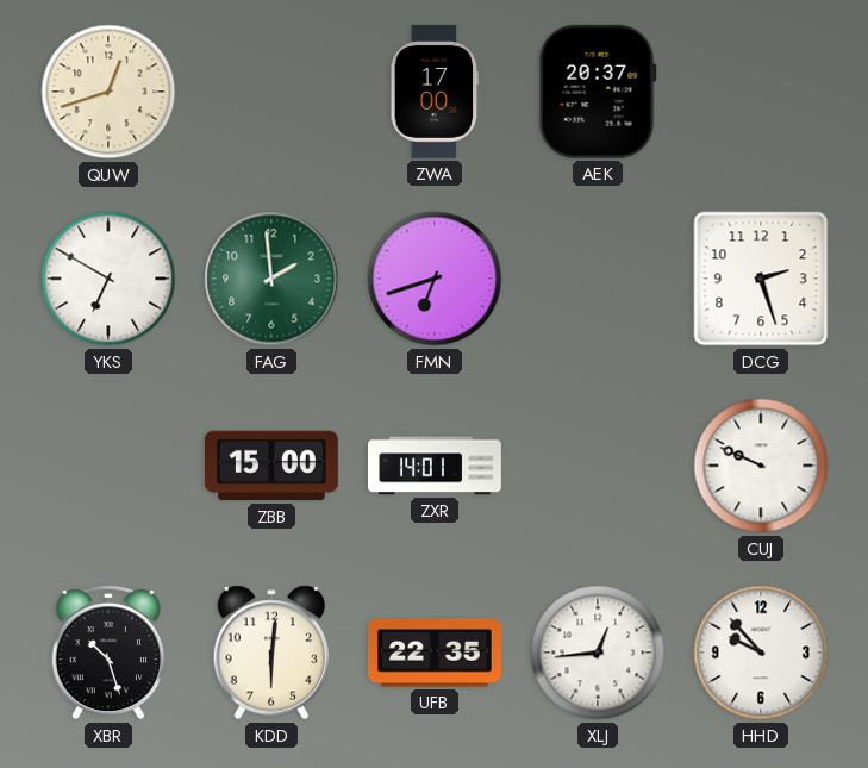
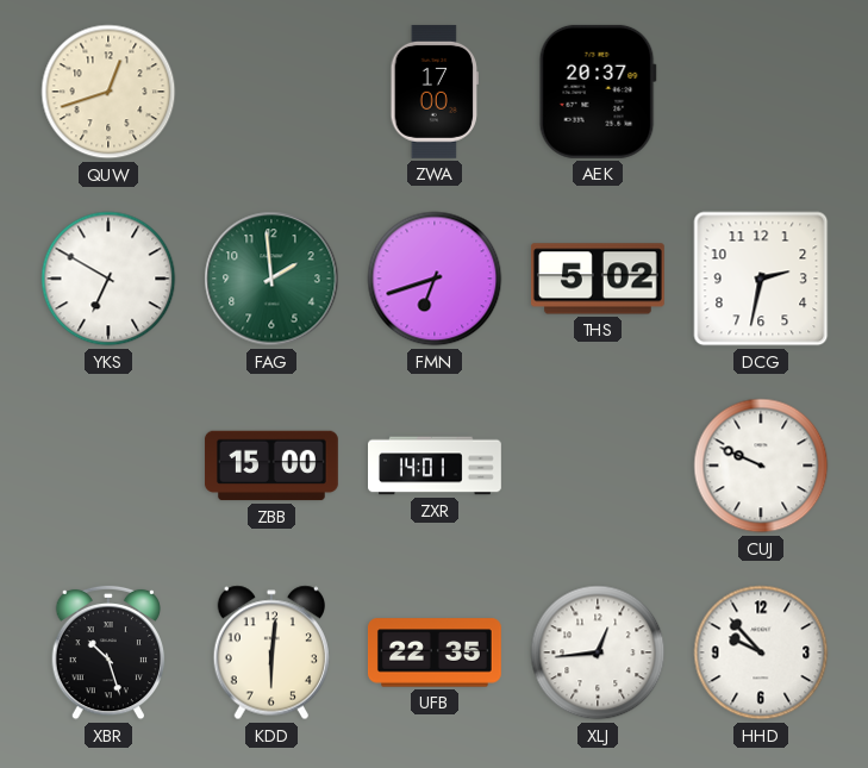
THS: none -> 5:02 (598, 279)
DCG: 2:27 -> 2:32 (761, 279)
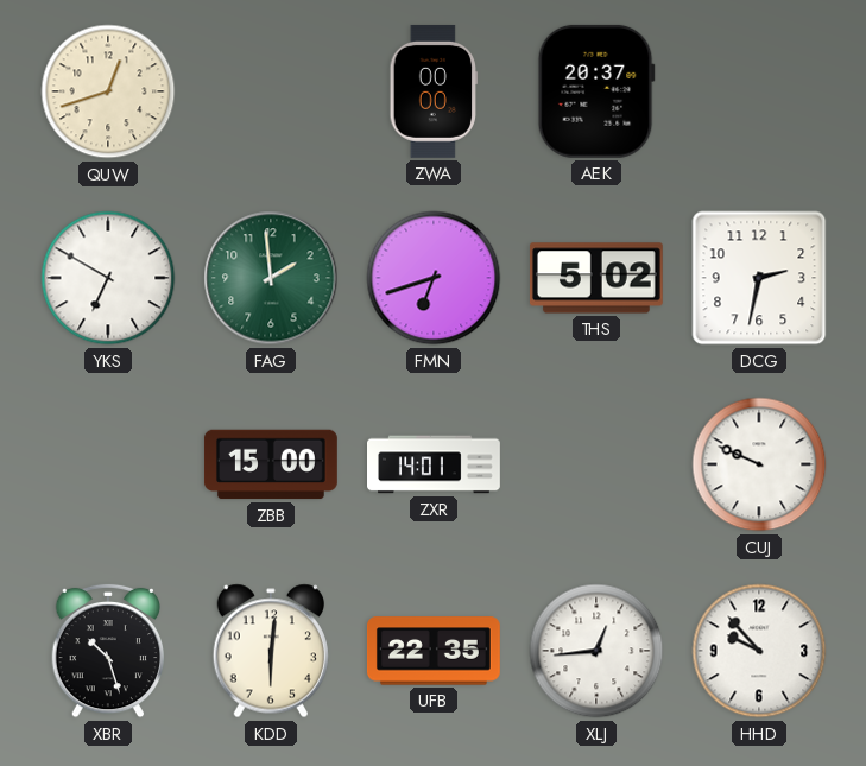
ZWA: 17:00 -> 00:00 (434, 91)
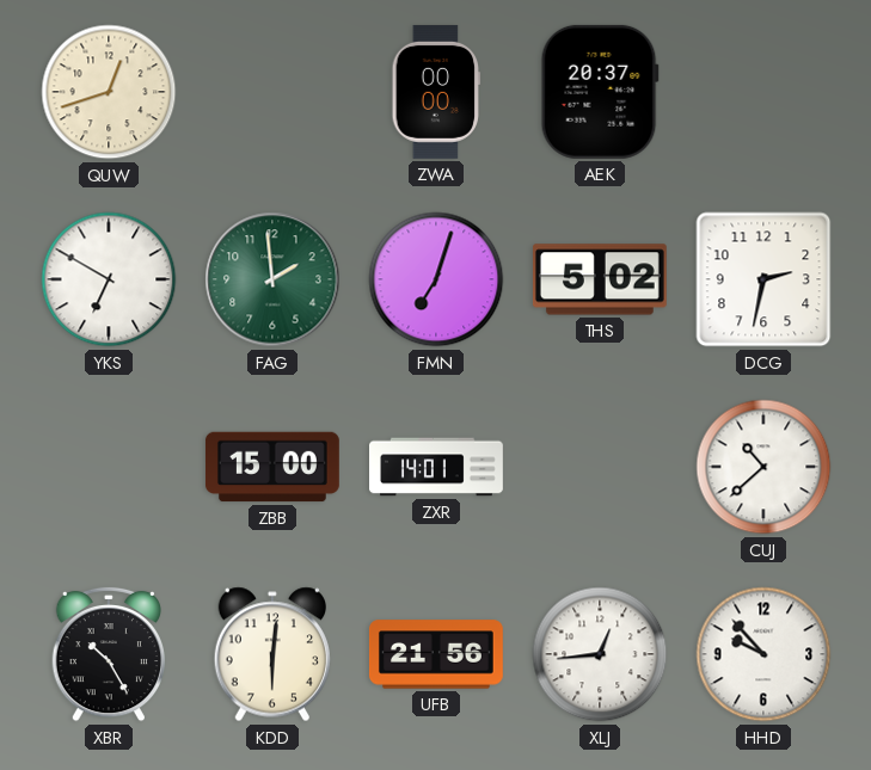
FMN: 6:42 -> 7:03 (436, 279)
CUJ: 9:49 -> 10:38 (763, 467)
XBR: 10:27 -> 10:25 (108, 654)
UFB: 22:35 -> 21:56 (436, 654)
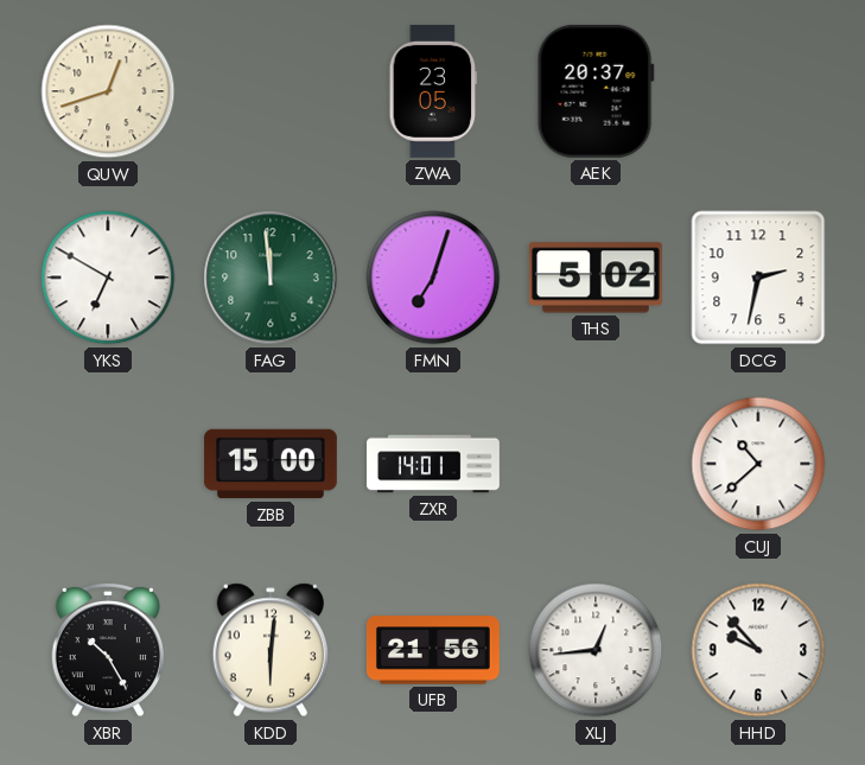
ZWA: 00:00 -> 23:05 (433, 91)
FAG: 1:59 -> 11:59 (271, 278)
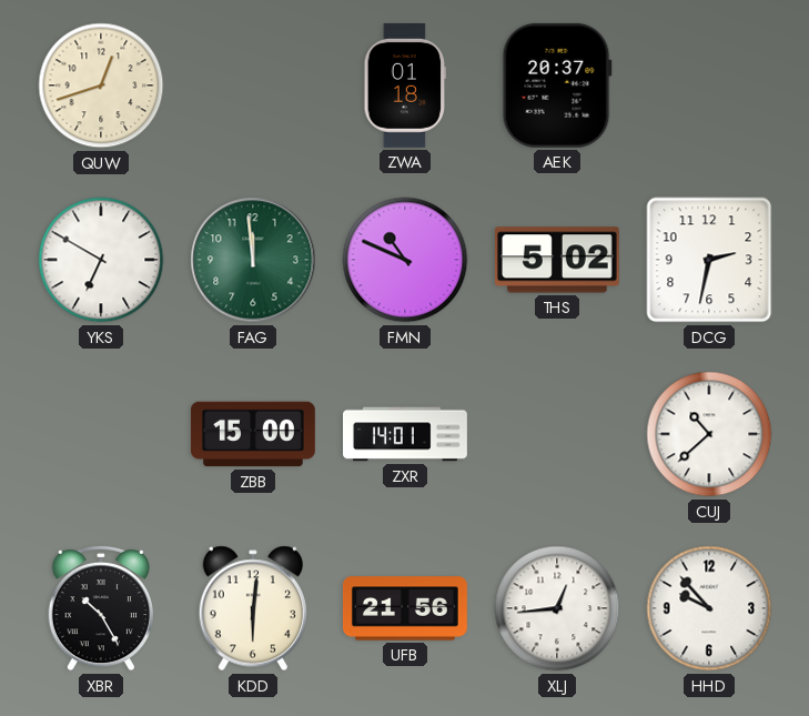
ZWA: 23:05 -> 01:18 (405, 85)
FMN: 7:03 -> 10:49 (405, 260)
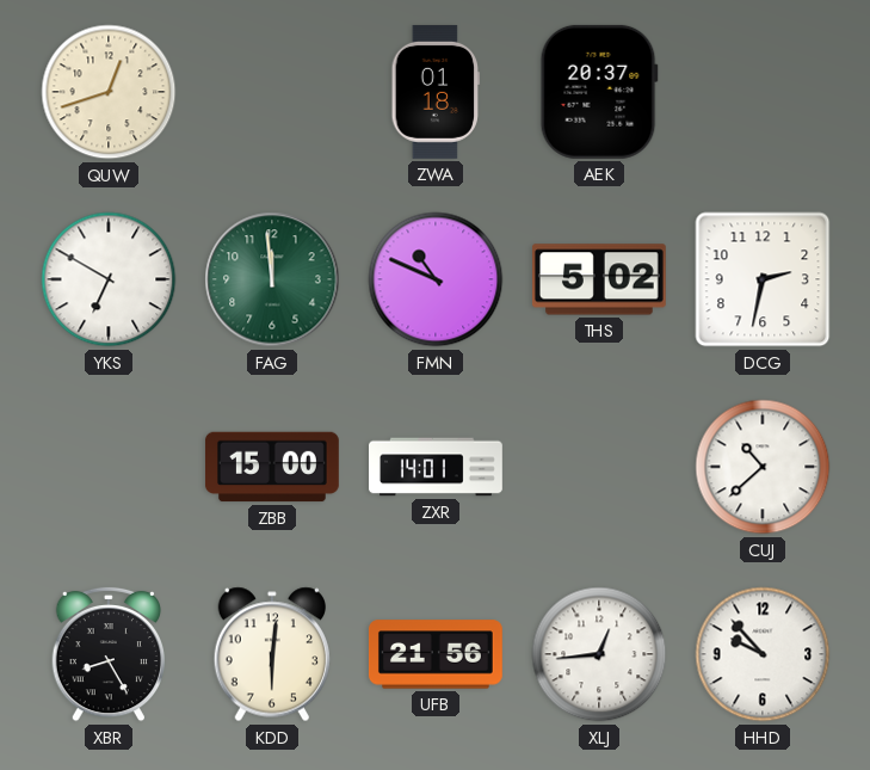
XBR: 10:25 -> 8:25 (107, 654)
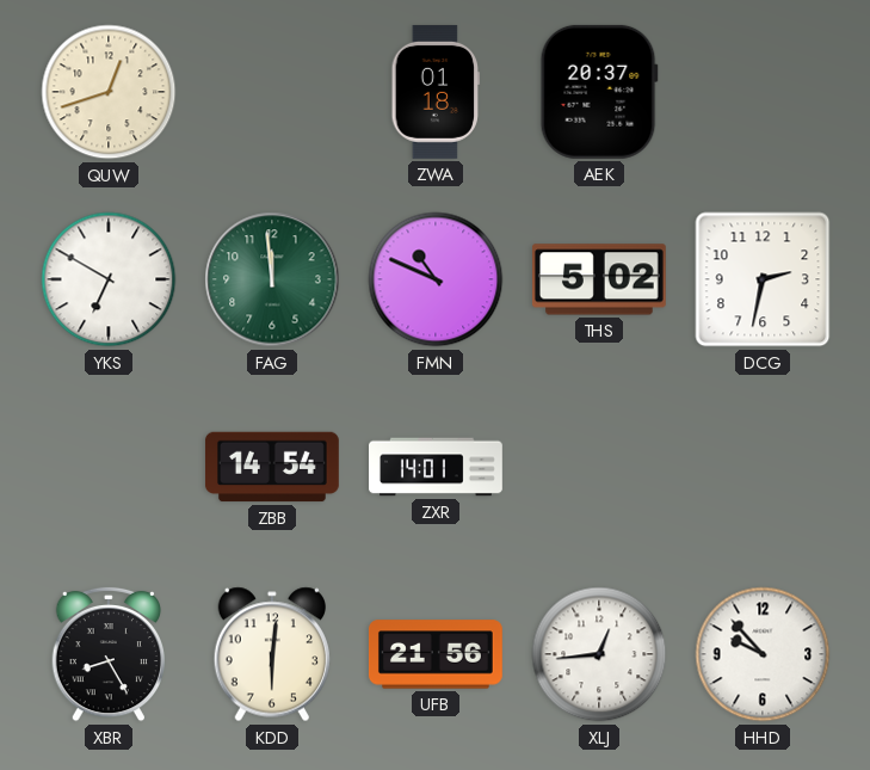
ZBB: 15:00 -> 14:54 (272, 467)
CUJ: 10:38 -> none (763, 467)
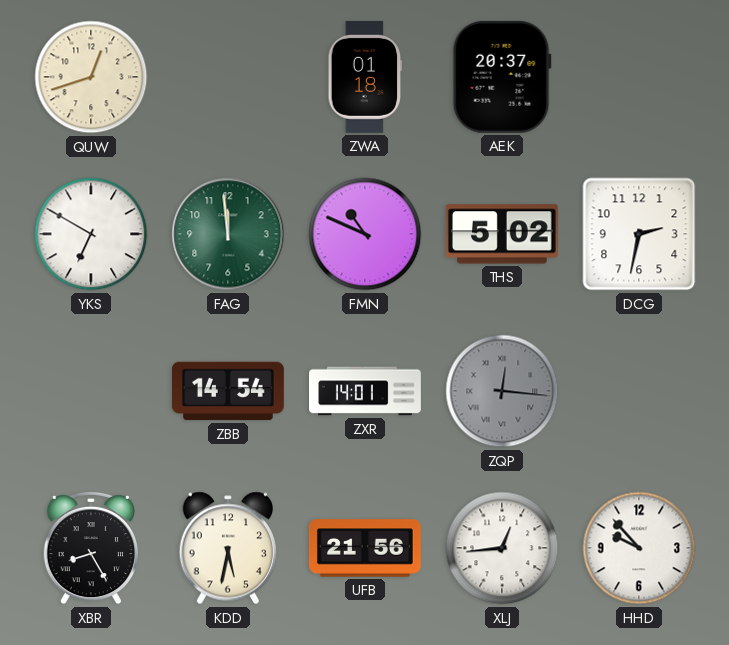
ZQP: none -> 12:16 (502, 391)
KDD: 6:01 -> 5:32 (227, 548)
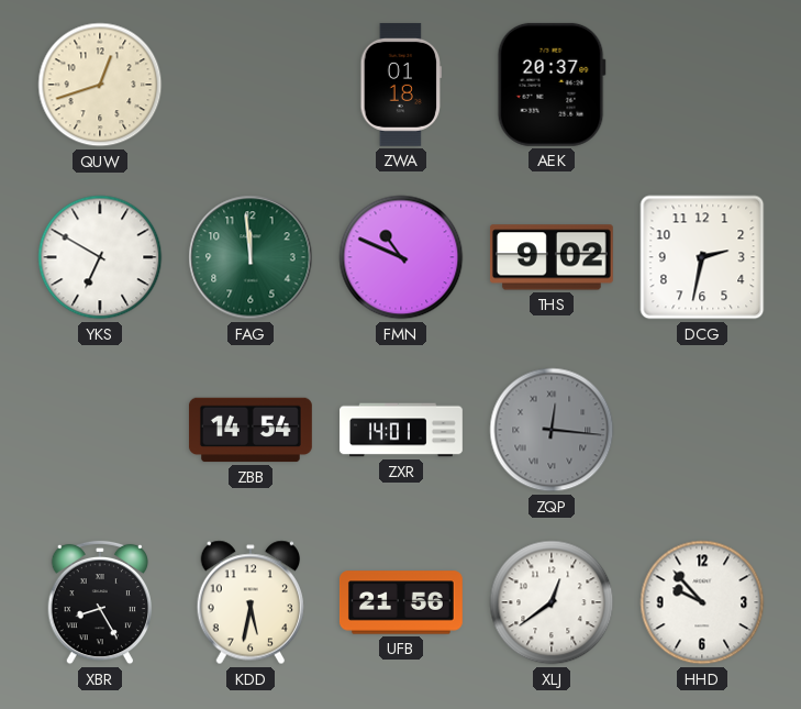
THS: 5:02 -> 9:02 (552, 257)
XLJ: 12:44 -> 12:39 (552, 602)
